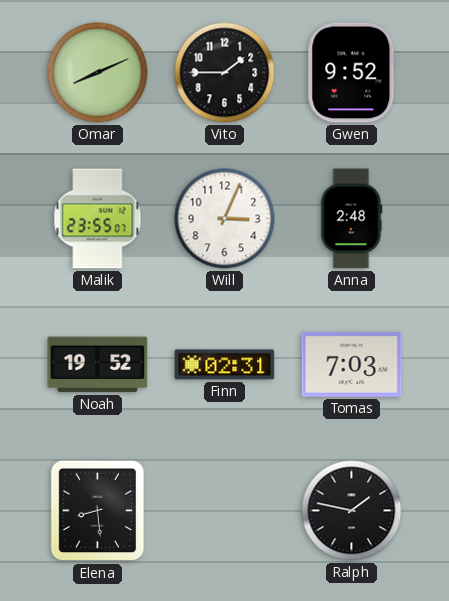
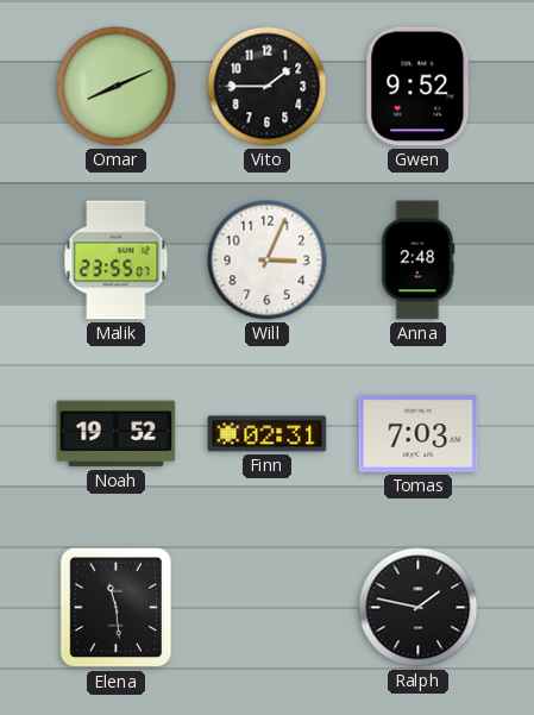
Elena: 8:29 -> 11:29 (117, 608)
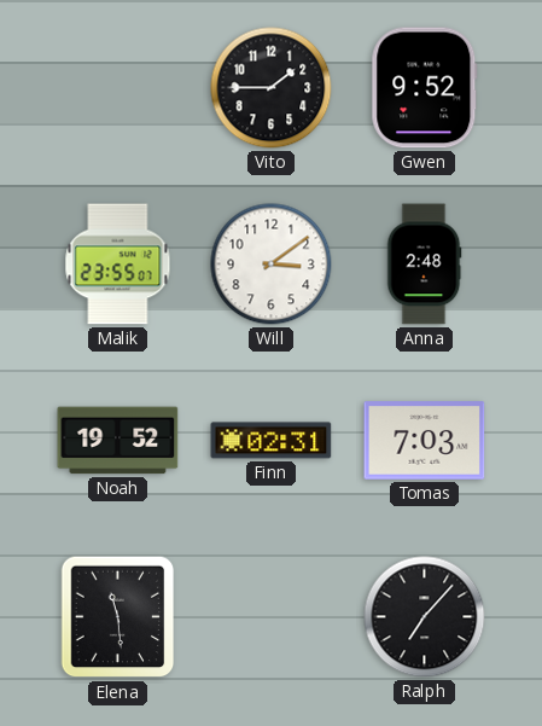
Omar: 8:11 -> none (117, 87)
Will: 3:04 -> 3:09 (272, 265)
Ralph: 1:47 -> 7:07 (425, 617)
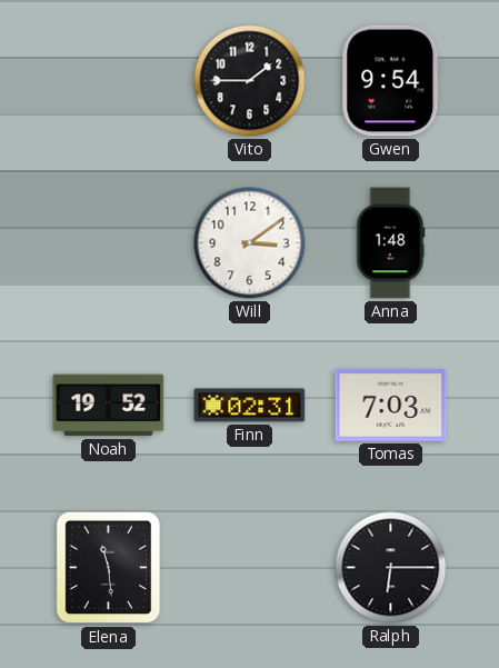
Gwen: 9:52 -> 9:54 (391, 81)
Malik: 23:55 -> none (118, 265)
Anna: 2:48 -> 1:48 (390, 243)
Ralph: 7:07 -> 6:15 (391, 568)
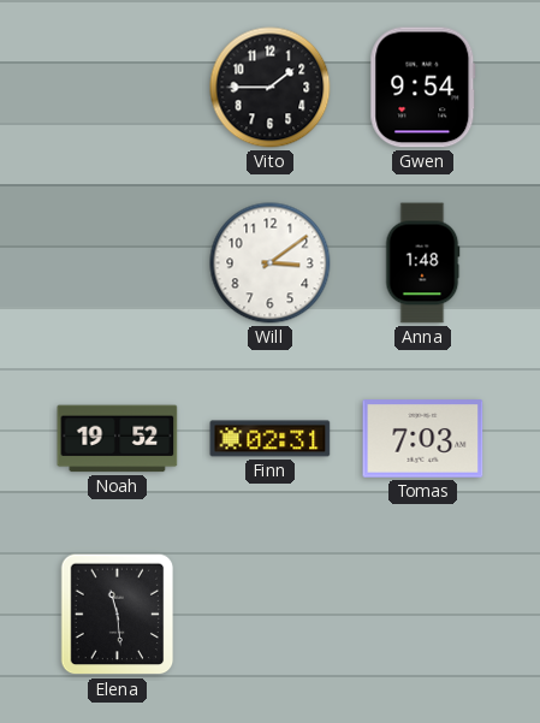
Ralph: 6:15 -> none (391, 568)
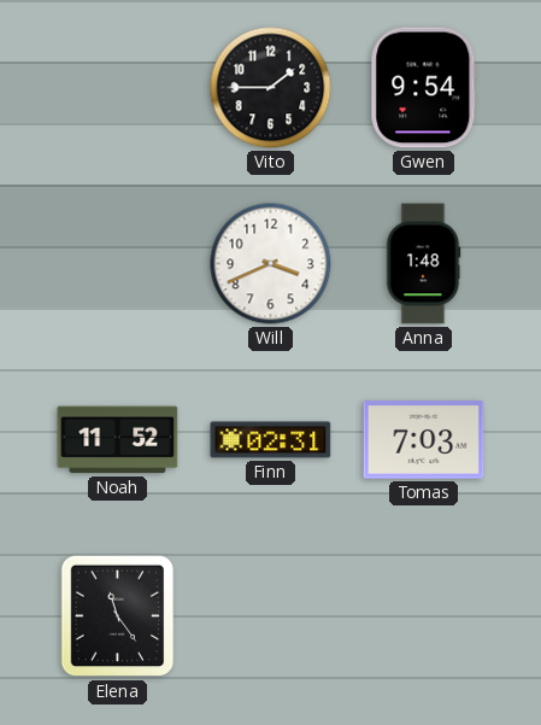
Will: 3:09 -> 3:41 (271, 264)
Noah: 19:52 -> 11:52 (118, 440)
Elena: 11:29 -> 11:24 (118, 616)
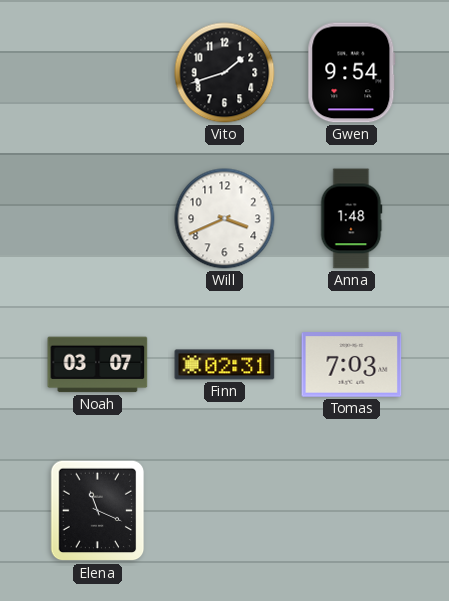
Vito: 1:45 -> 1:42 (225, 73)
Noah: 11:52 -> 03:07 (98, 365)
Elena: 11:24 -> 11:19 (98, 511)
